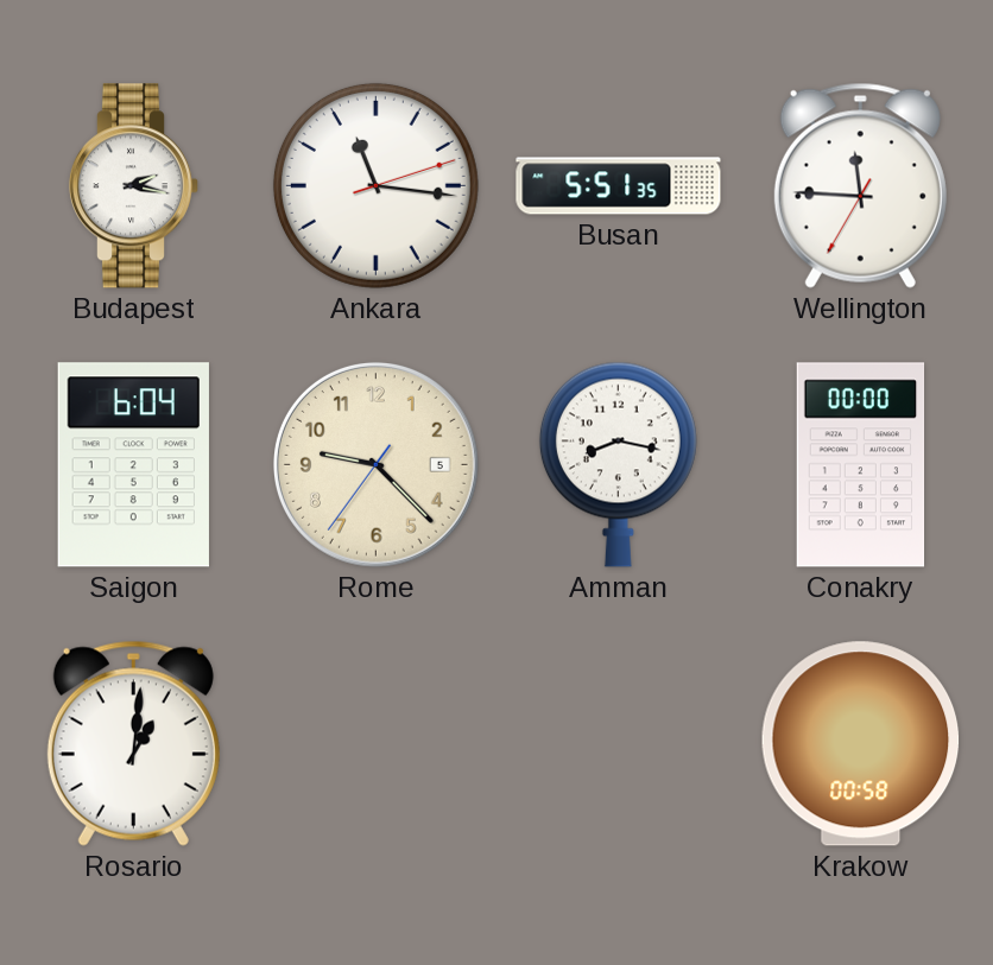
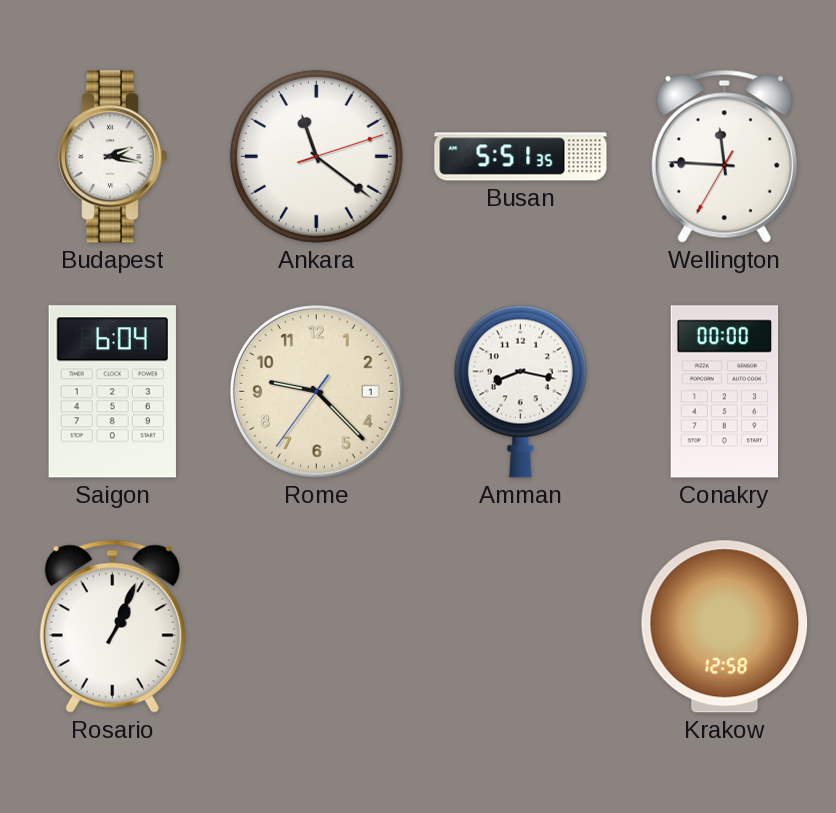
Ankara: 11:16 -> 11:21 (316, 156)
Rome date: 5 -> 1 (316, 391)
Rosario: 1:01 -> 1:04 (112, 626)
Krakow: 00:58 -> 12:58 (725, 627)
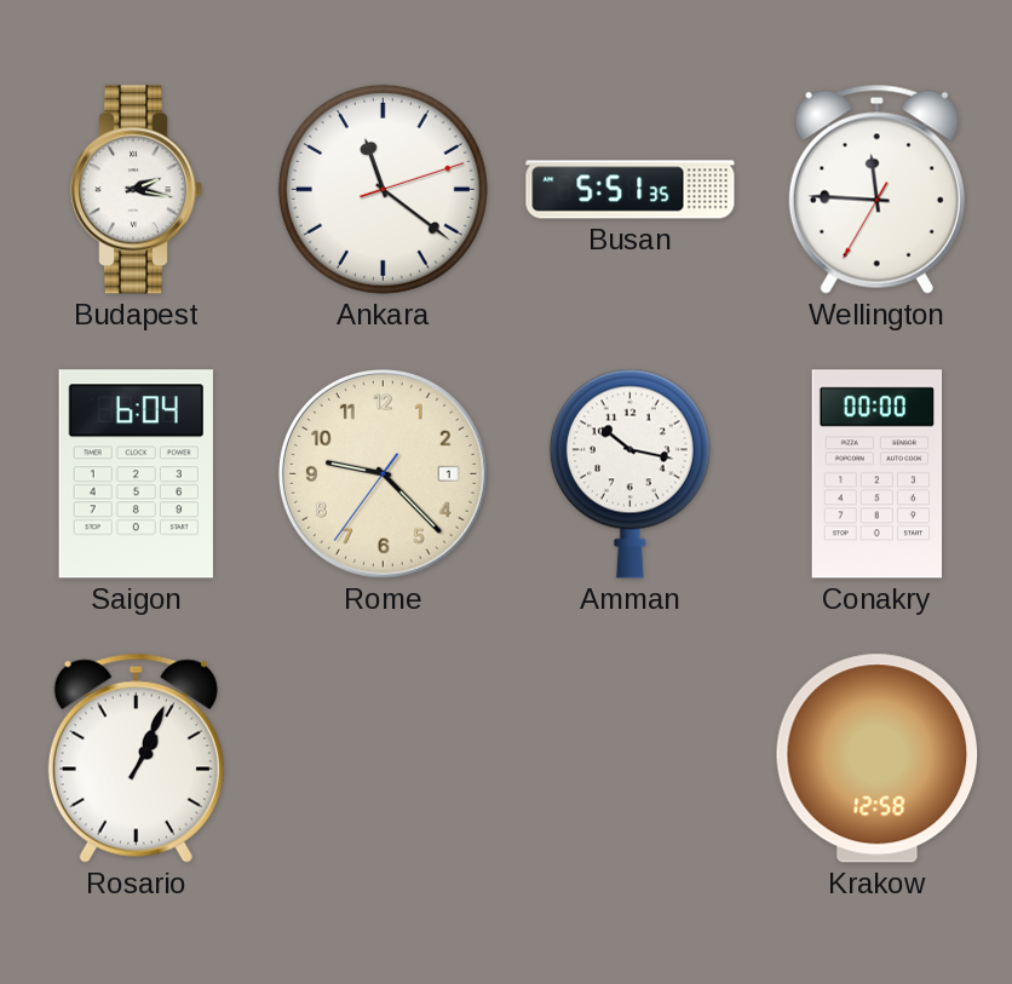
Amman: 8:17 -> 10:17 (629, 473)
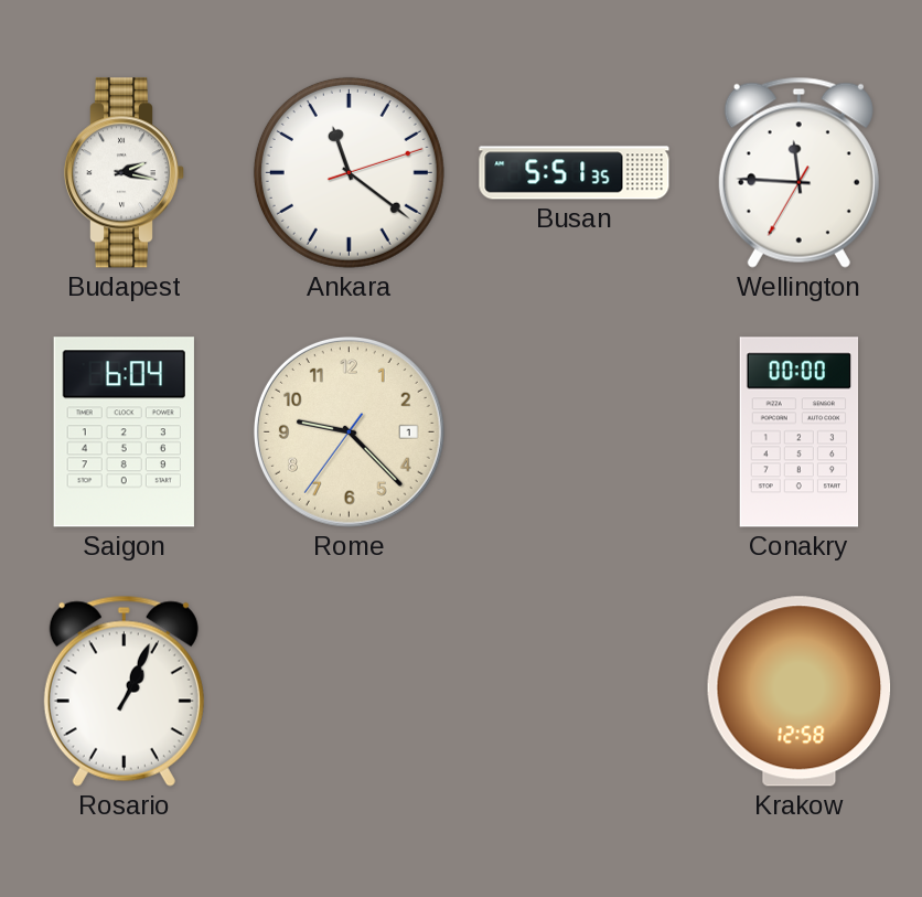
Amman: 10:17 -> none (629, 473)
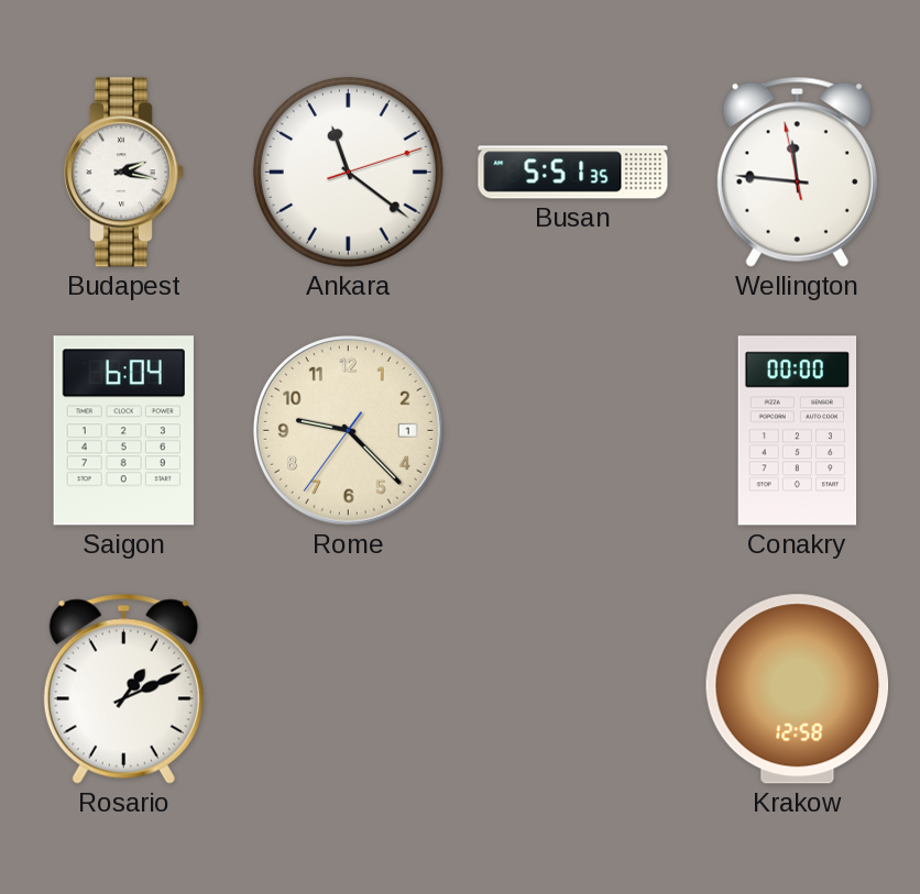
Wellington: 11:45:35 -> 11:45:58 (797, 172)
Rosario: 1:04 -> 1:11 (123, 688)
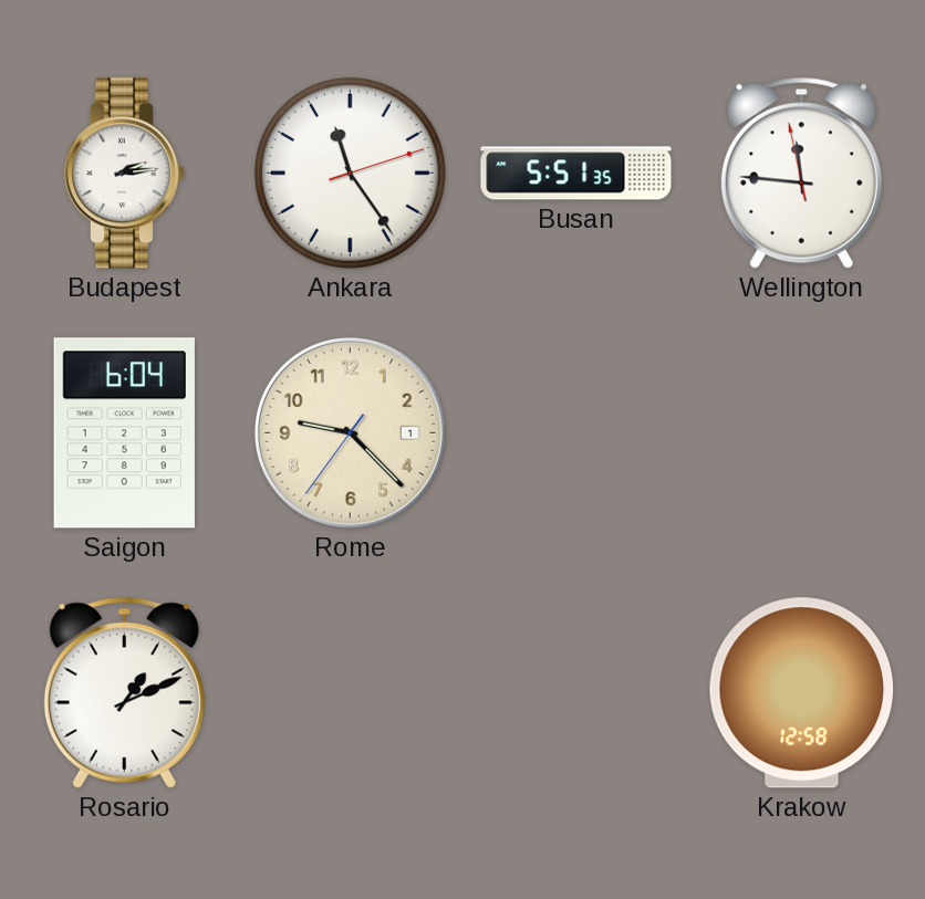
Budapest: 2:17 -> 2:14 (125, 174)
Ankara: 11:21 -> 11:24 (350, 173)
Conakry: 00:00 -> none (798, 431)
